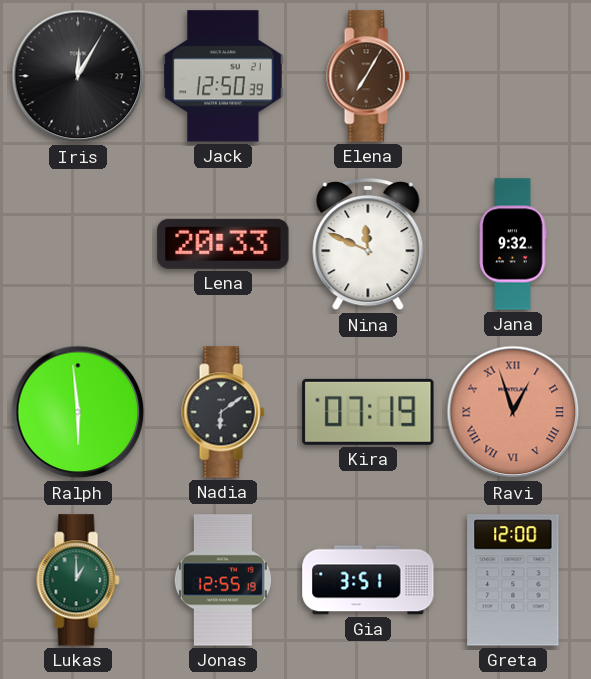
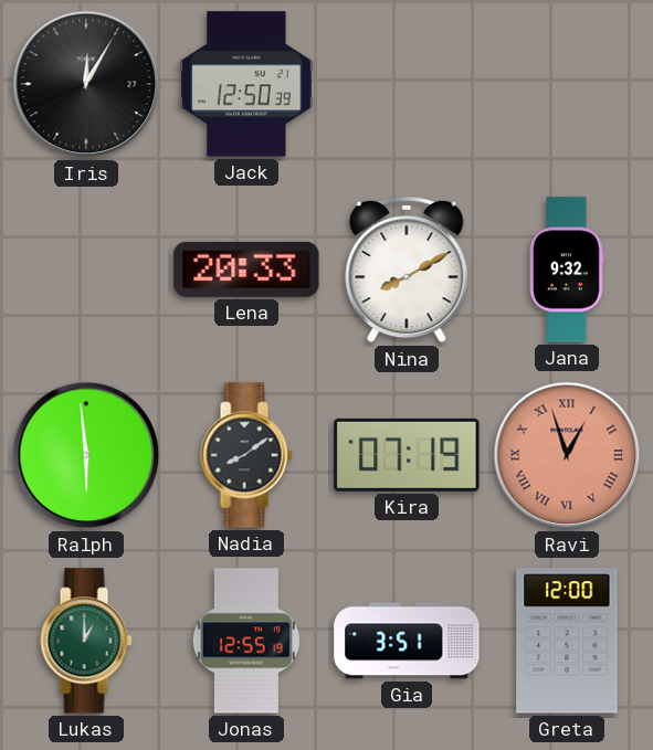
Elena: 7:05 -> none (368, 76)
Nina: 11:49 -> 8:10 (407, 270)
Nadia: 6:09 -> 8:09 (246, 455)
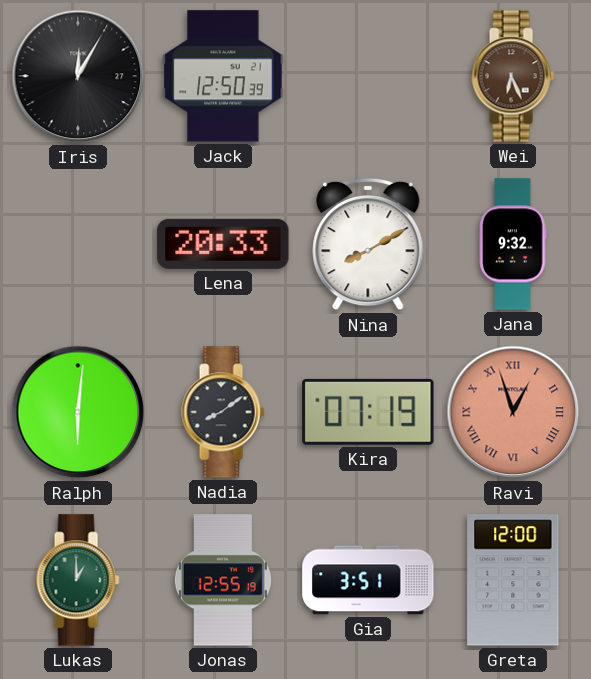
Wei: none -> 6:26 (513, 76)
Ralph: 5:59 -> 6:01 (78, 412)
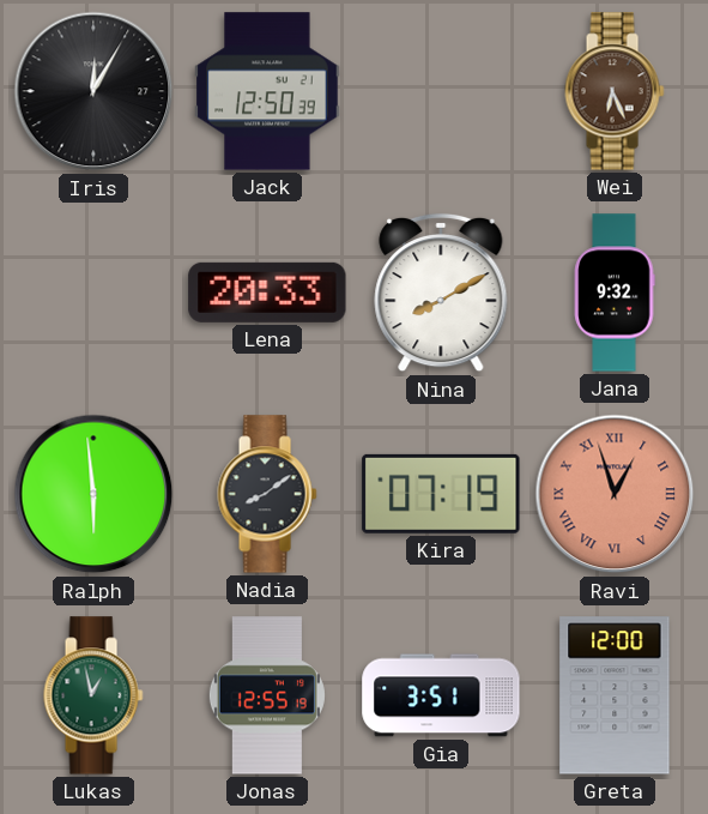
Ralph: 6:01 -> 5:59 (93, 494)
Lukas: 1:00 -> 12:58 (93, 695)
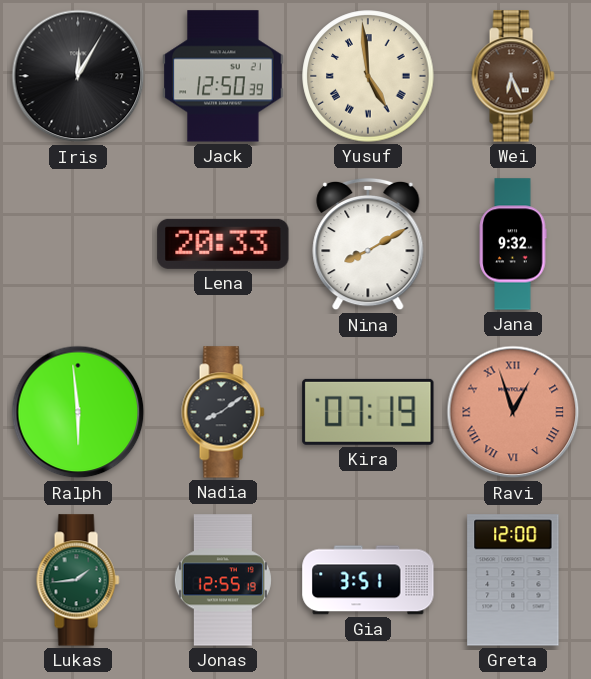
Yusuf: none -> 4:59 (368, 76)
Lukas: 12:58 -> 1:44 (78, 580)
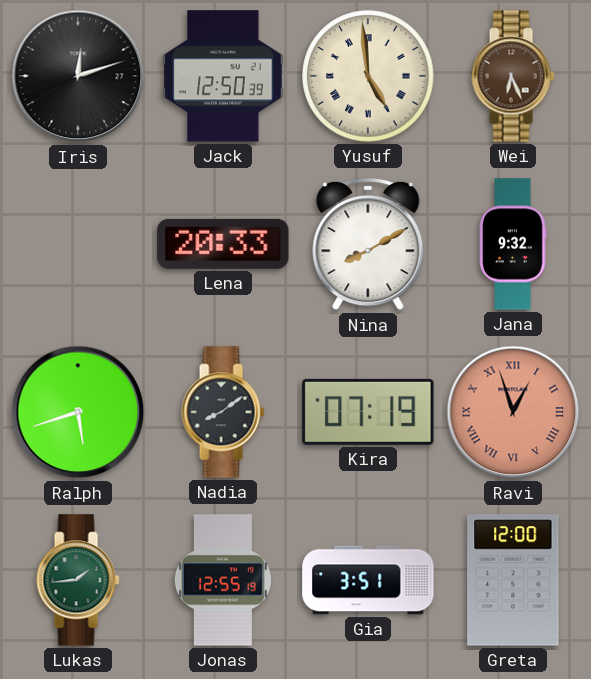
Iris: 12:05 -> 12:12 (78, 76)
Ralph: 5:59 -> 5:42 (78, 412)
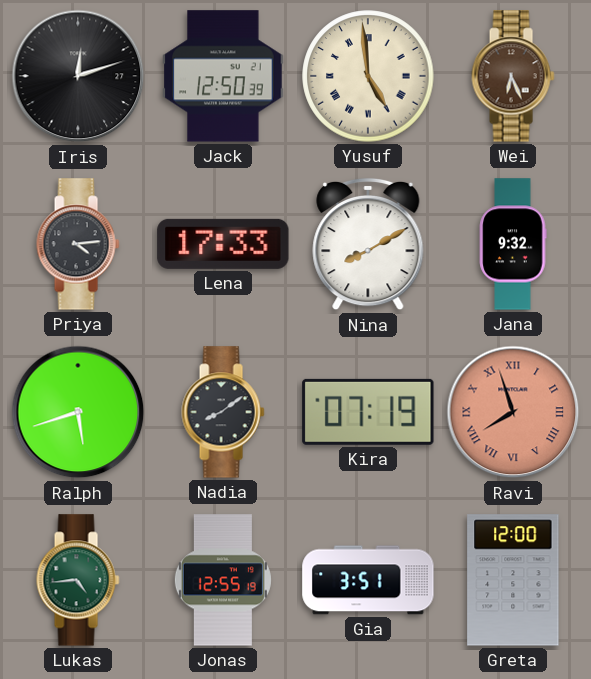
Priya: none -> 4:14 (78, 244)
Lena: 20:33 -> 17:33 (223, 244)
Ravi: 12:57 -> 7:57 (513, 412)
Lukas: 1:44 -> 4:44 (78, 580)
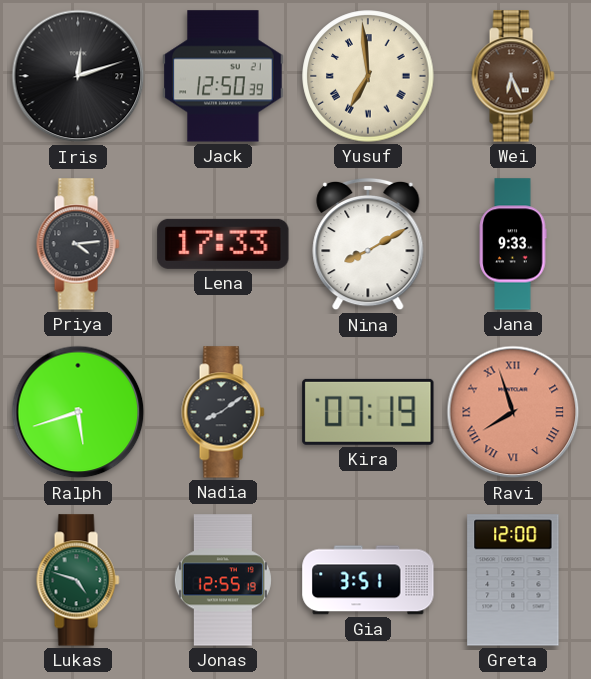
Yusuf: 4:59 -> 6:59 (368, 76)
Jana: 9:32 -> 9:33 (513, 244)
Lukas: 4:44 -> 4:48 (78, 580)
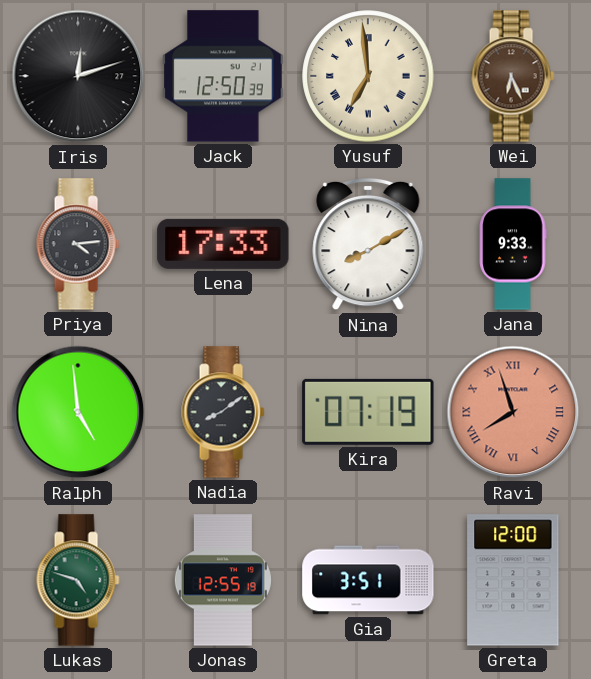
Ralph: 5:42 -> 4:59 (78, 412)
